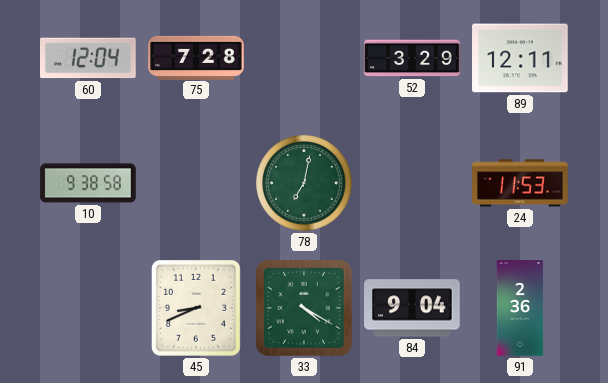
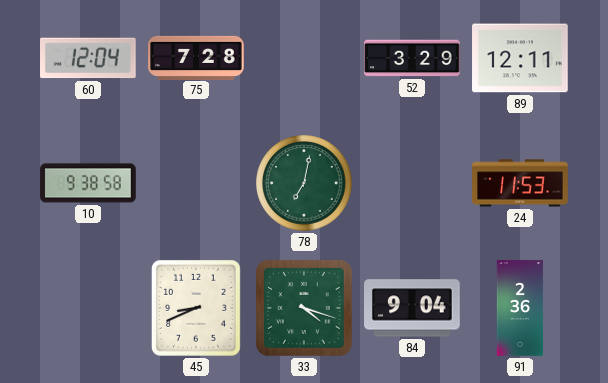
33: 4:20 -> 4:18 (305, 309)
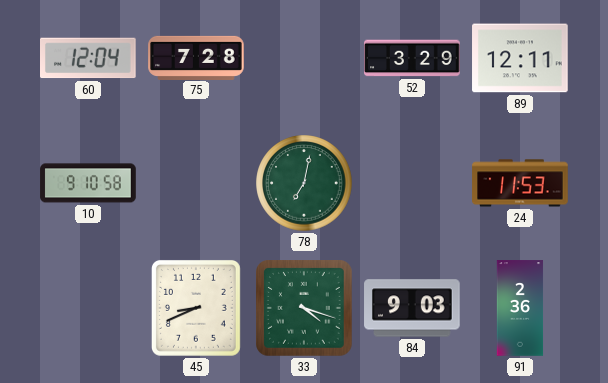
10: 9:38 -> 9:10 (88, 183)
84: 9:04 -> 9:03 (412, 308)
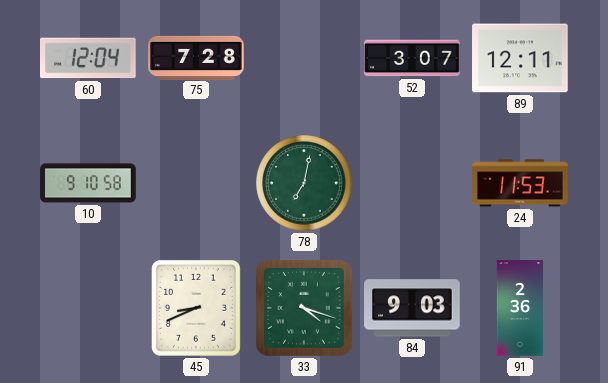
52: 3:29 -> 3:07 (412, 58)
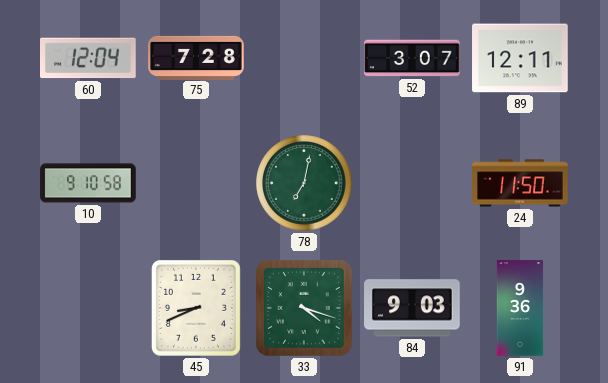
24: 11:53 -> 11:50 (520, 183)
91: 2:36 -> 9:36 (520, 308)
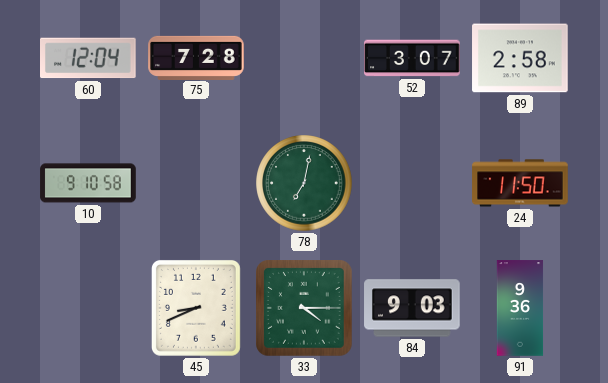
89: 12:11 -> 2:58 (520, 58)
33: 4:18 -> 4:15 (305, 309)
